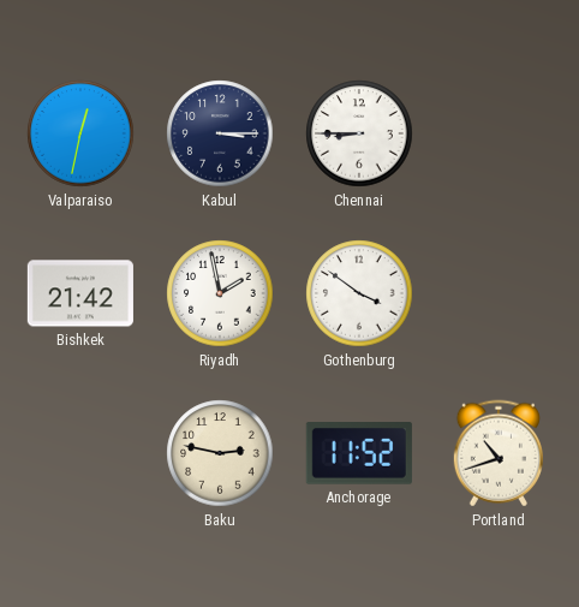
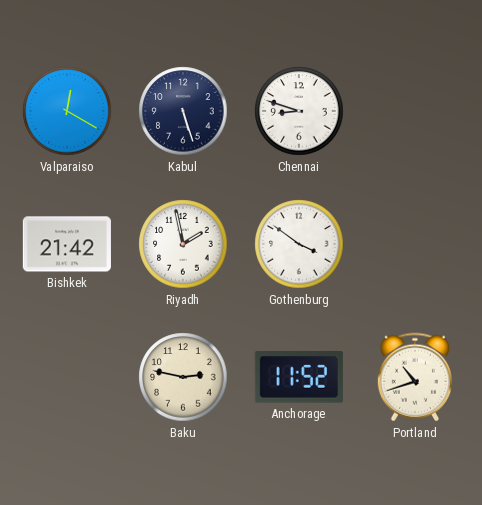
Valparaiso: 12:32 -> 12:20 (67, 111)
Kabul: 3:15 -> 5:27 (183, 111)
Chennai: 8:45 -> 8:48 (299, 111)
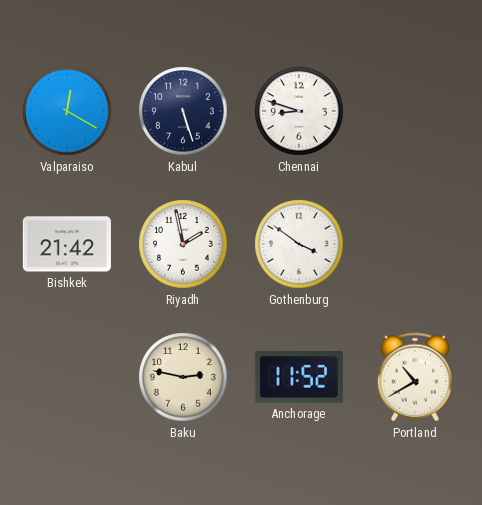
Portland: 10:42 -> 10:40 (415, 377)
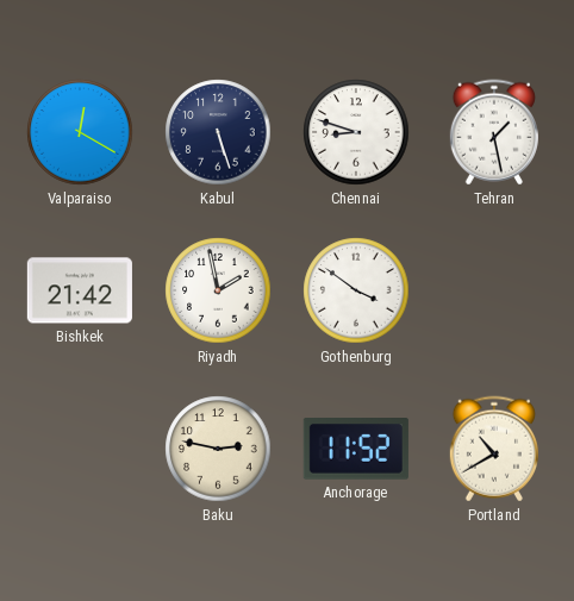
Tehran: none -> 1:28 (494, 132)
